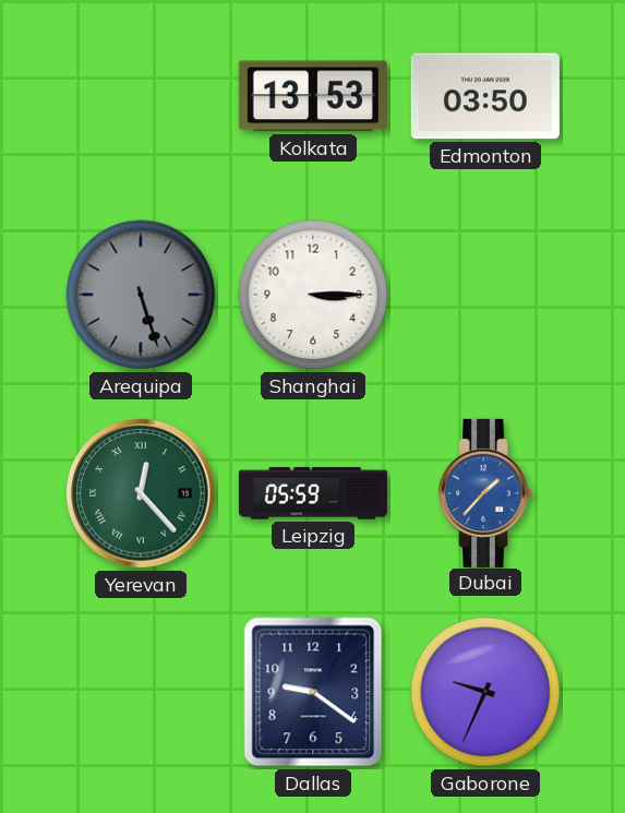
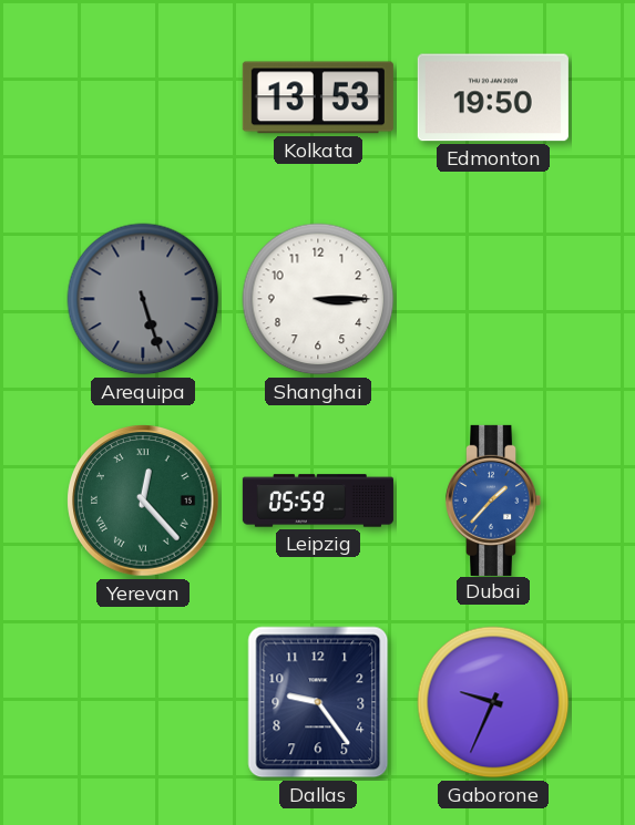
Edmonton: 03:50 -> 19:50 (493, 97)
Dallas: 9:21 -> 9:24 (318, 702)
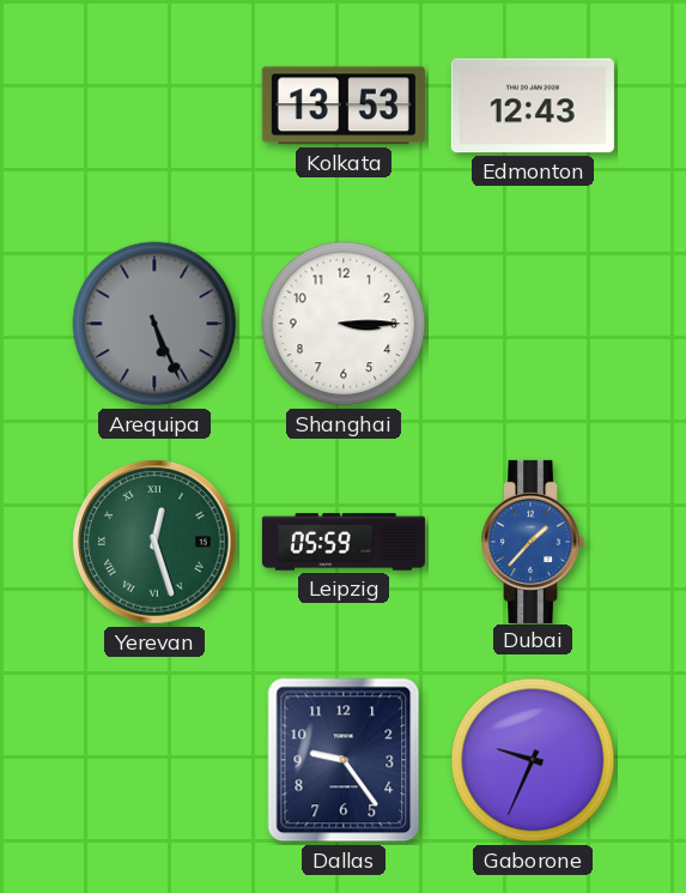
Edmonton: 19:50 -> 12:43 (533, 105)
Arequipa: 5:27 -> 5:26 (154, 324)
Yerevan: 12:23 -> 12:27 (154, 542)
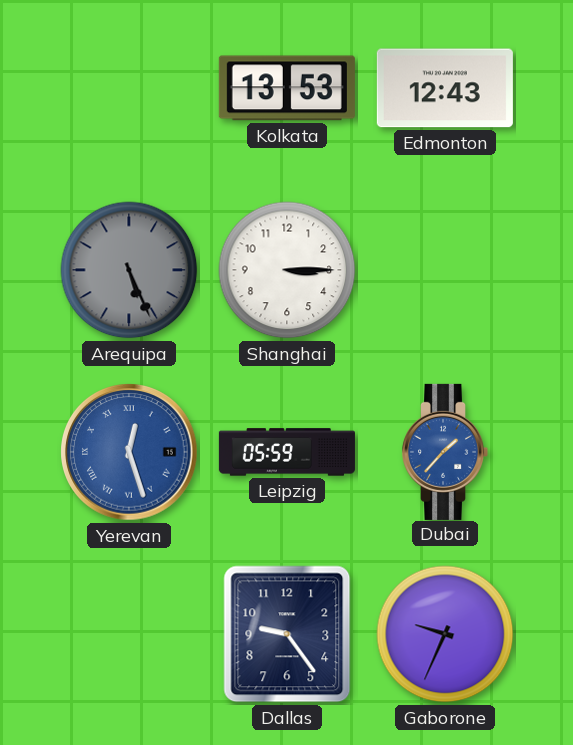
Yerevan dial: green -> blue (129, 452)
